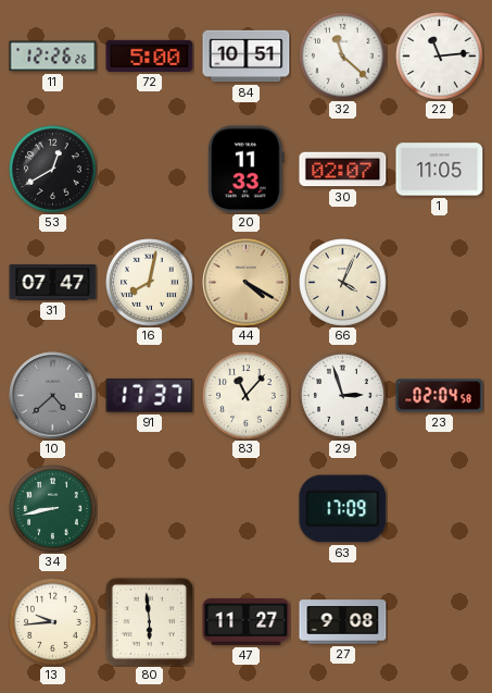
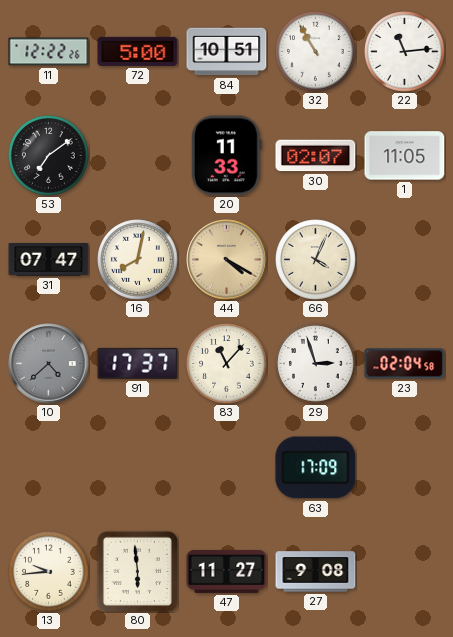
11: 12:26 -> 12:22 (49, 52)
32: 11:22 -> 10:55 (316, 52)
53: 12:40 -> 7:09 (49, 156)
34: 8:43 -> none (53, 509)
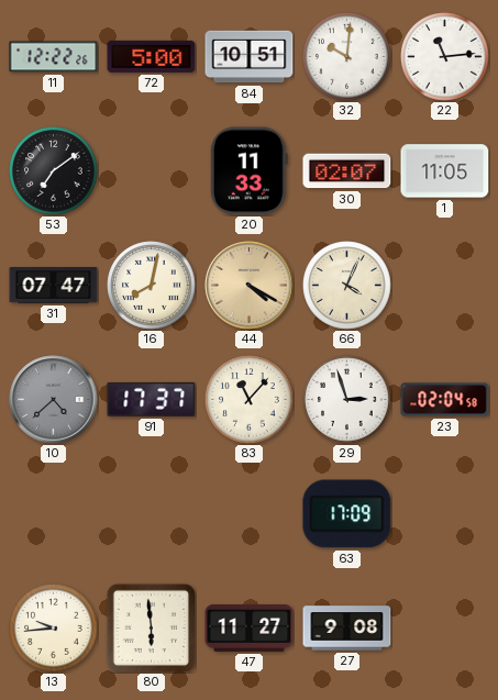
32: 10:55 -> 10:01 (347, 57)
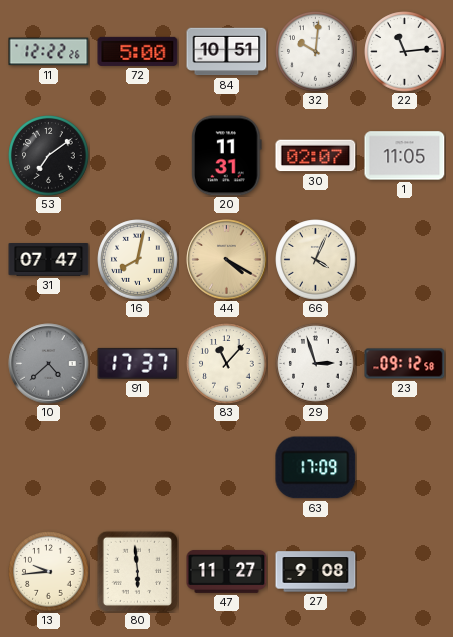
20: 11:33 -> 11:31 (226, 156)
23: 02:04 -> 09:12 (405, 364)
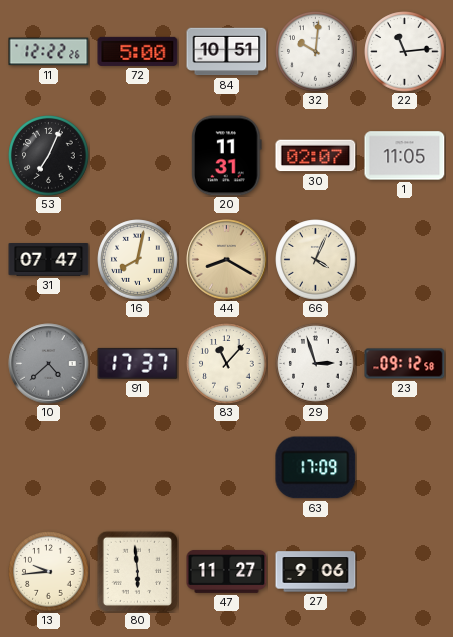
53: 7:09 -> 7:04 (49, 156)
44: 4:20 -> 8:20 (227, 260)
27: 9:08 -> 9:06 (316, 572)
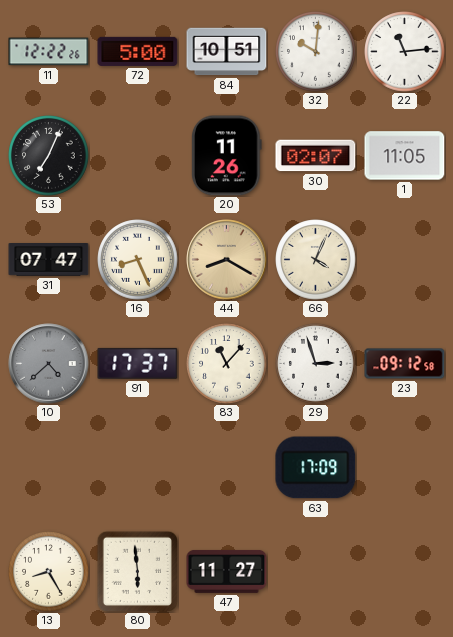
20: 11:31 -> 11:26 (226, 156)
16: 8:02 -> 8:26 (138, 260)
13: 9:44 -> 8:25 (49, 572)
27: 9:06 -> none (316, 572)
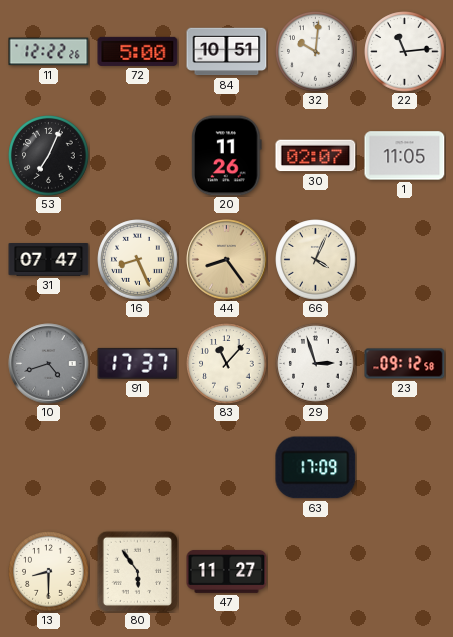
44: 8:20 -> 8:24 (227, 260)
10: 4:38 -> 4:42 (49, 364)
13: 8:25 -> 8:30 (49, 572)
80: 5:59 -> 5:54 (137, 571)
